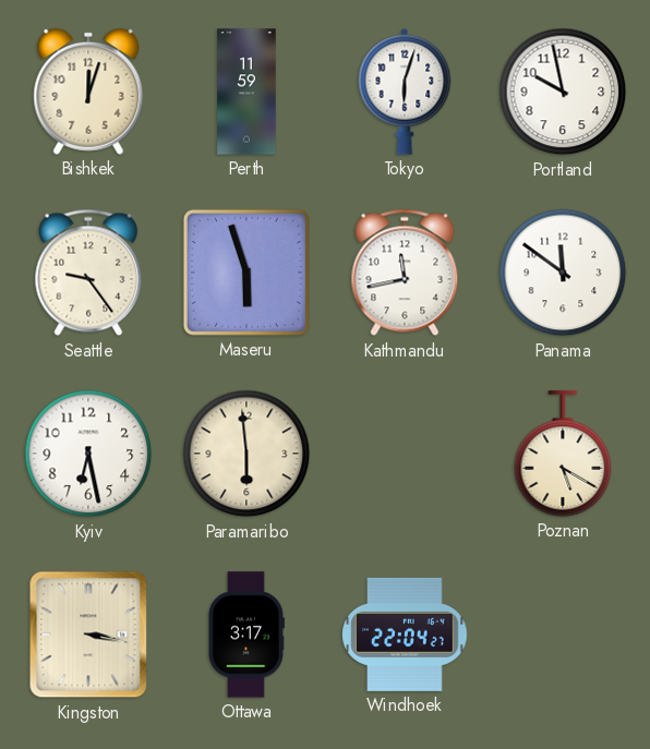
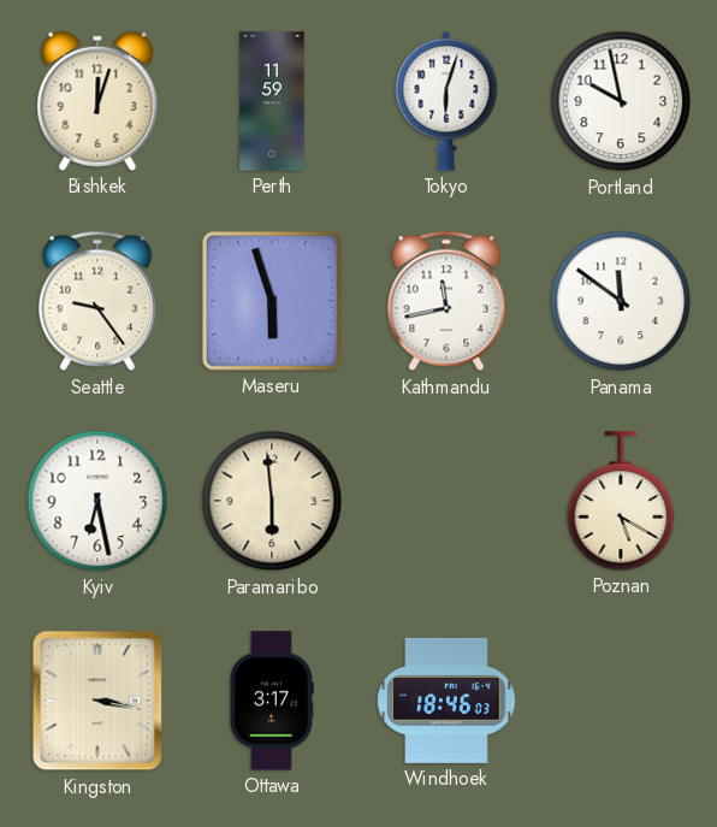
Windhoek: 22:04 -> 18:46 (446, 701)
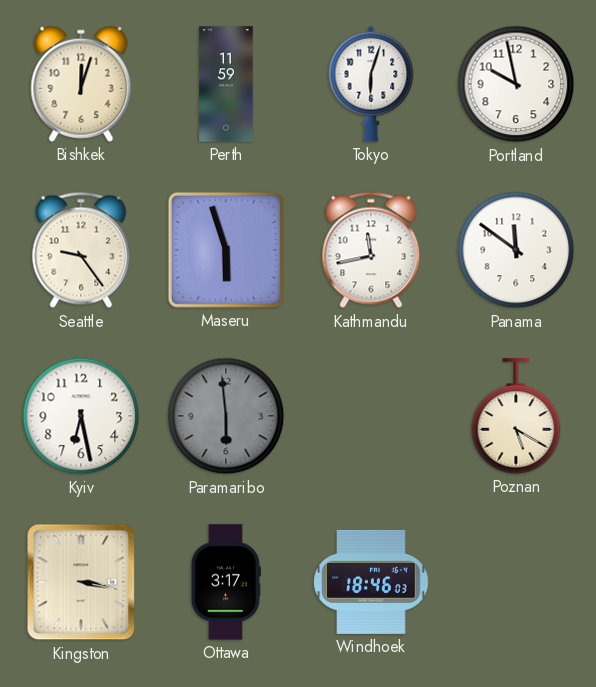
Paramaribo dial: cream -> grey (226, 416)
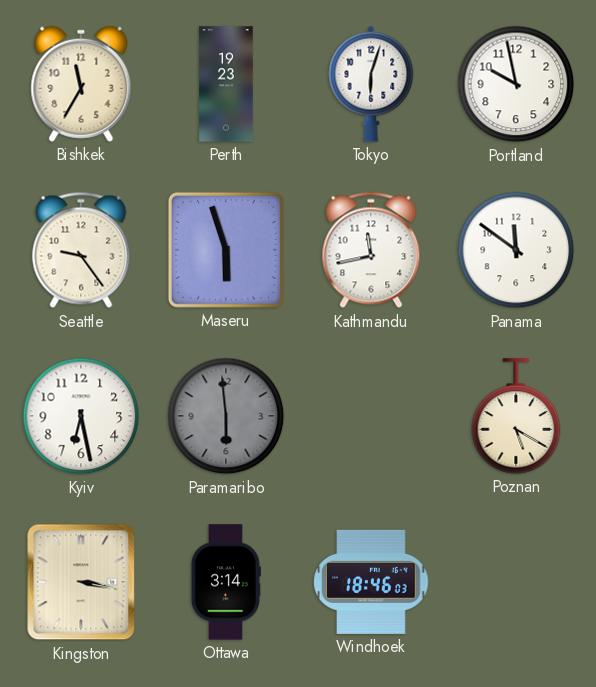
Bishkek: 12:03 -> 11:35 (81, 84)
Perth: 11:59 -> 19:23 (226, 84)
Ottawa: 3:17 -> 3:14 (225, 582)
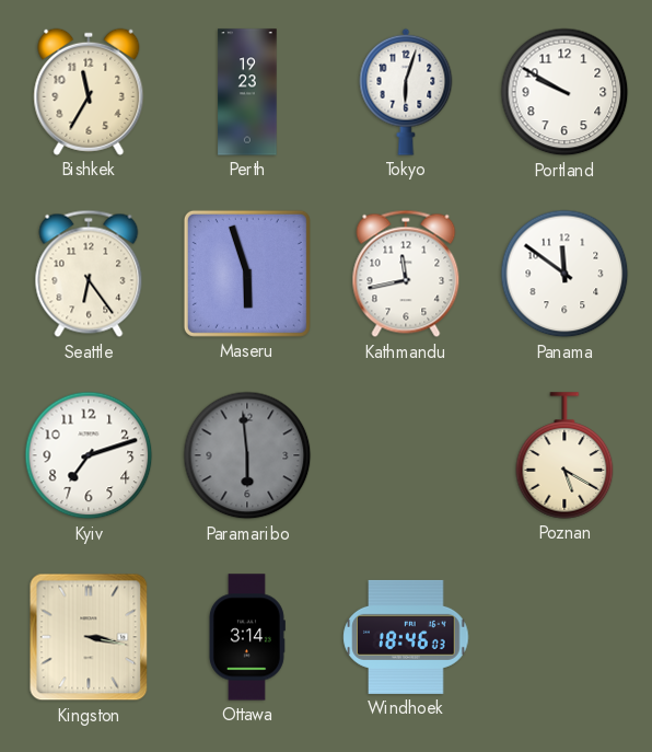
Portland: 9:58 -> 9:50 (564, 92)
Seattle: 9:24 -> 6:24 (89, 274)
Kyiv: 6:28 -> 7:12 (89, 455)
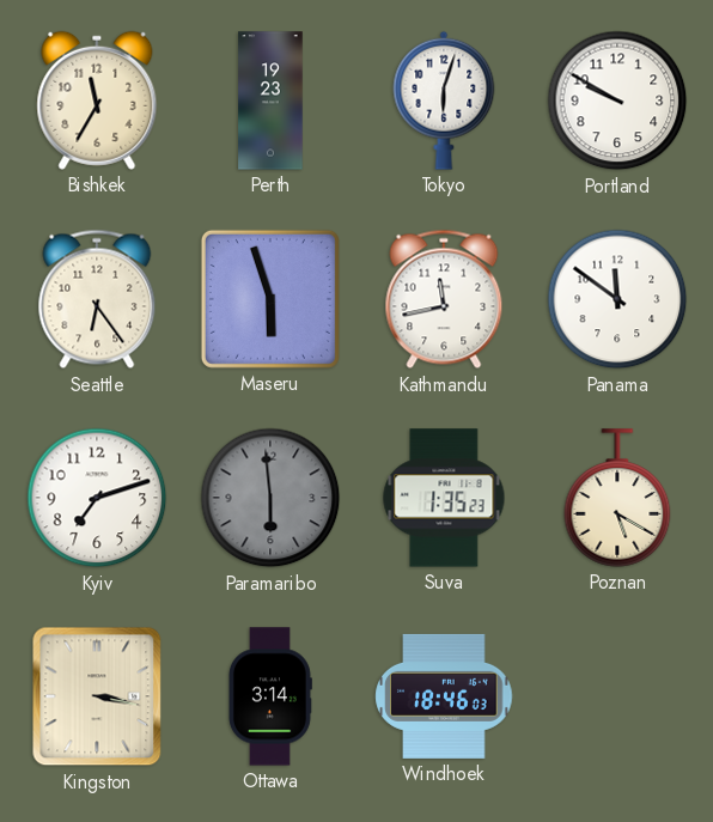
Suva: none -> 1:35 (444, 498)
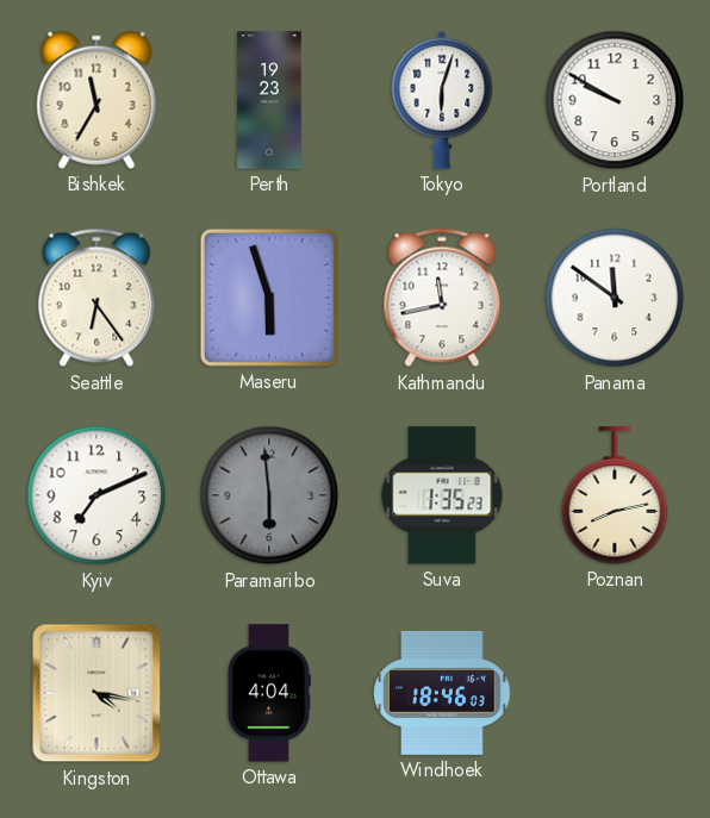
Kyiv: 7:12 -> 7:11 (96, 495)
Poznan: 5:20 -> 8:13 (615, 495)
Kingston: 3:17 -> 4:17 (96, 693)
Ottawa: 3:14 -> 4:04 (268, 693)
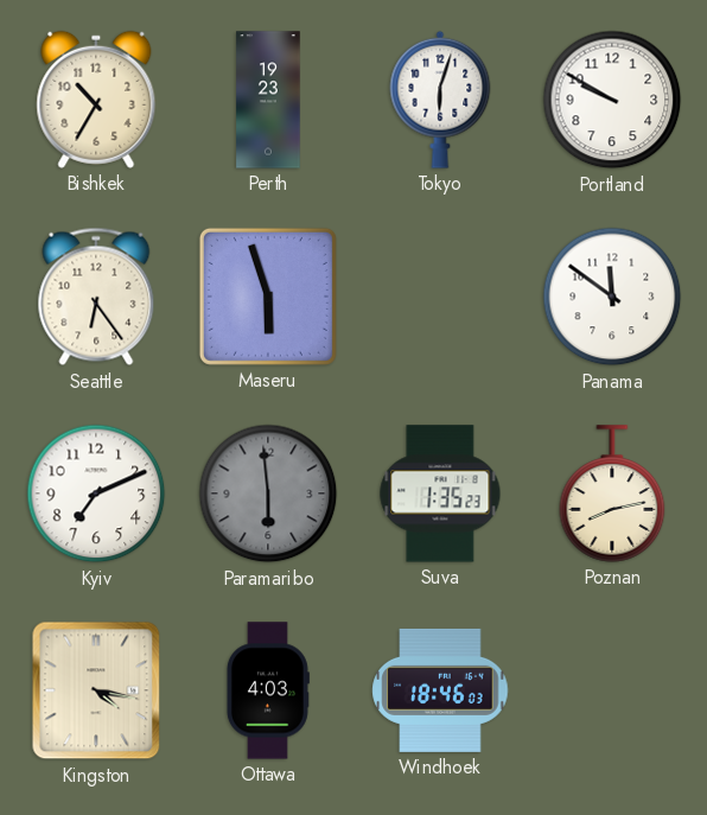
Bishkek: 11:35 -> 10:35 (96, 100)
Kathmandu: 11:43 -> none (442, 298)
Ottawa: 4:04 -> 4:03 (267, 690)
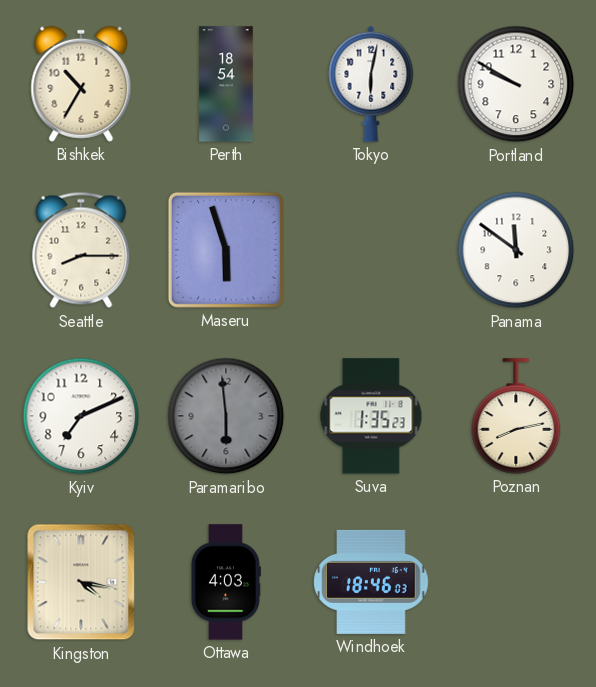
Perth: 19:23 -> 18:54 (226, 84)
Tokyo: 6:03 -> 6:02 (371, 84)
Seattle: 6:24 -> 8:15 (81, 250)
